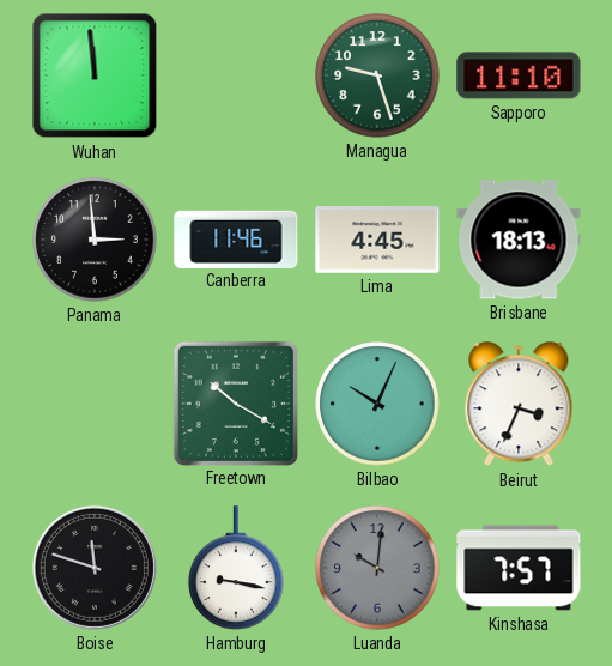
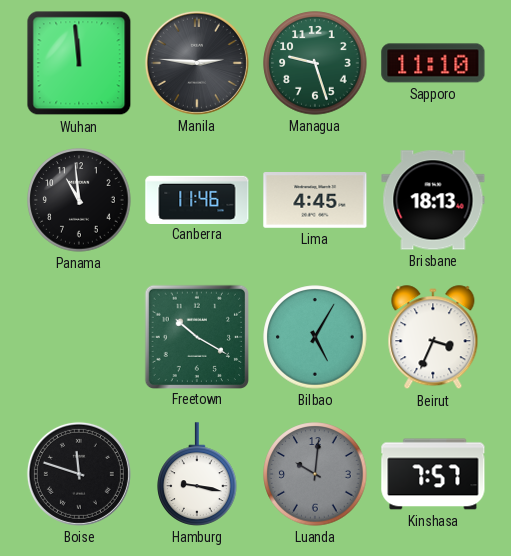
Manila: none -> 2:46 (197, 63)
Panama: 2:59 -> 10:59 (79, 200)
Bilbao: 10:04 -> 5:05 (315, 337)
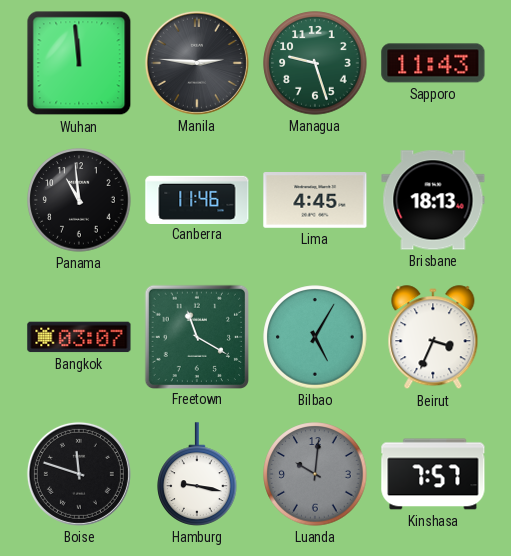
Sapporo: 11:10 -> 11:43 (433, 63)
Bangkok: none -> 03:07 (79, 337)
Freetown: 10:20 -> 11:20 (196, 336)
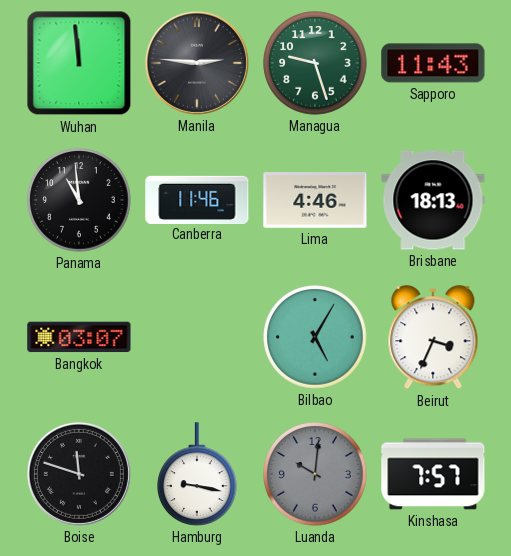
Lima: 4:45 -> 4:46 (315, 201)
Freetown: 11:20 -> none (196, 336)
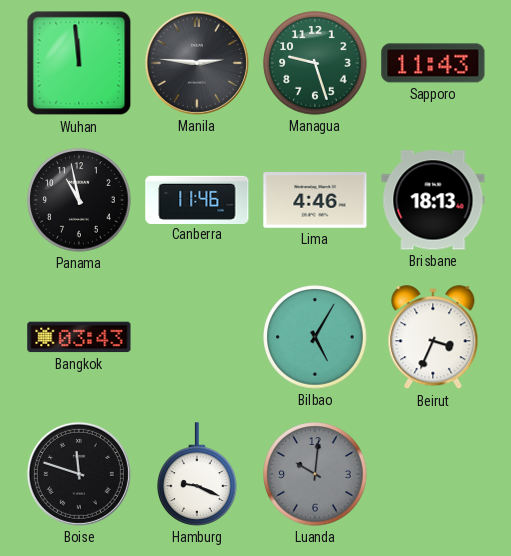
Panama: 10:59 -> 10:58 (79, 200)
Bangkok: 03:07 -> 03:43 (79, 337)
Hamburg: 9:17 -> 9:19 (197, 474)
Kinshasa: 7:57 -> none (433, 474)
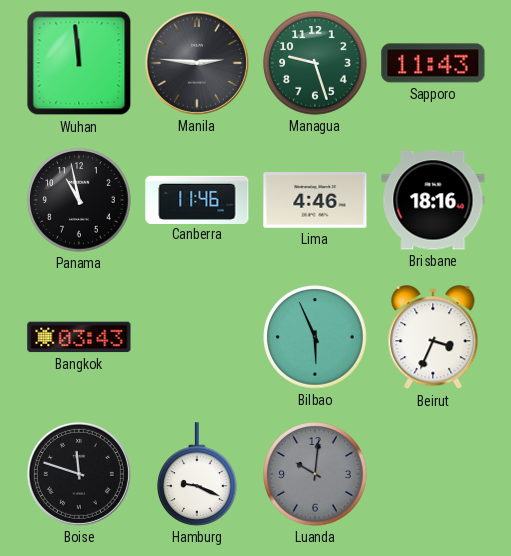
Brisbane: 18:13 -> 18:16 (433, 200)
Bilbao: 5:05 -> 5:56 (315, 337)
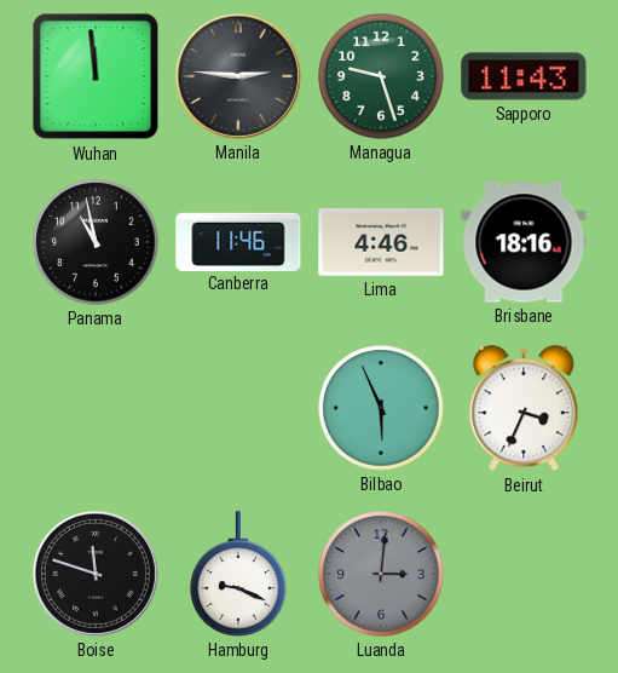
Bangkok: 03:43 -> none (79, 337)
Luanda: 10:01 -> 3:01 (381, 574)
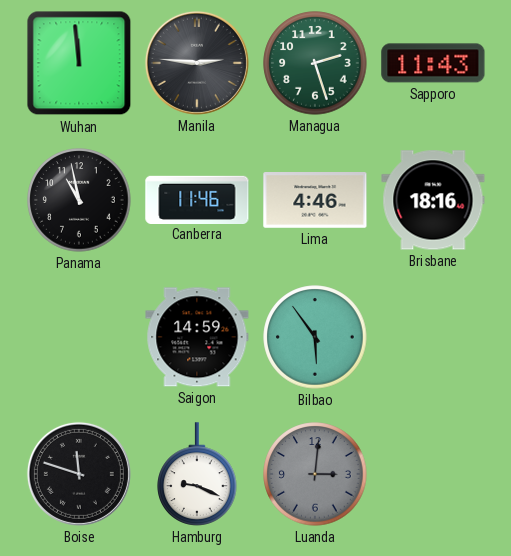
Managua: 9:27 -> 2:27 (315, 63)
Saigon: none -> 14:59 (197, 337)
Bilbao: 5:56 -> 5:54 (315, 337)
Beirut: 3:34 -> none (524, 409)
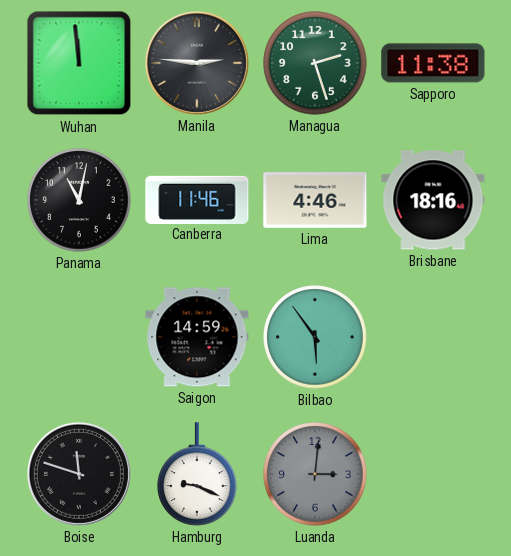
Sapporo: 11:43 -> 11:38 (433, 63)
Panama: 10:58 -> 11:02 (79, 200)
